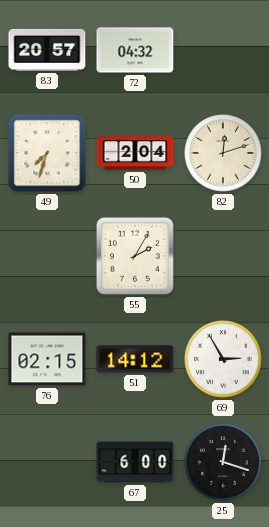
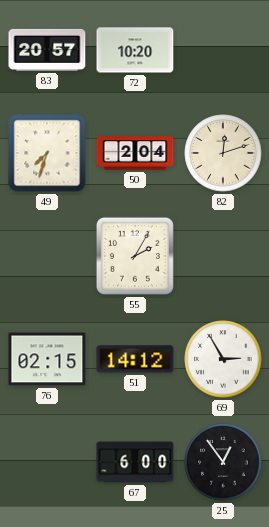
72: 04:32 -> 10:20 (135, 50)
25: 12:18 -> 12:54 (223, 462)
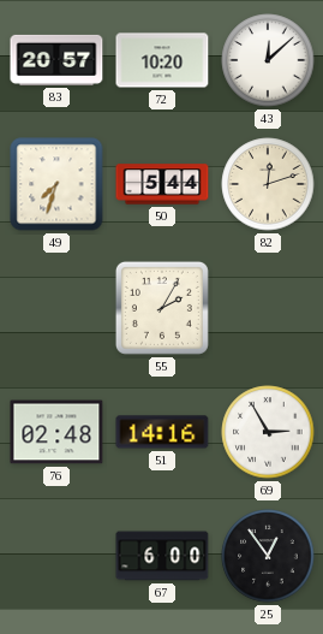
43: none -> 12:08 (268, 60)
50: 2:04 -> 5:44 (162, 184)
76: 02:15 -> 02:48 (56, 432)
51: 14:12 -> 14:16 (162, 432)
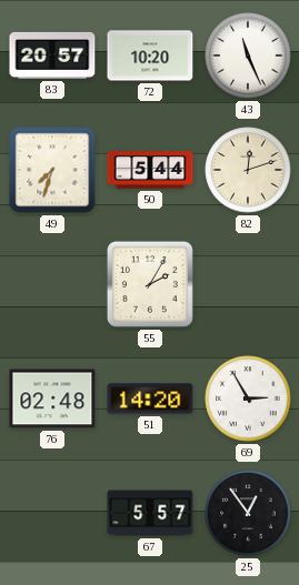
43: 12:08 -> 11:26 (248, 56)
51: 14:16 -> 14:20 (150, 399)
67: 6:00 -> 5:57 (150, 513)
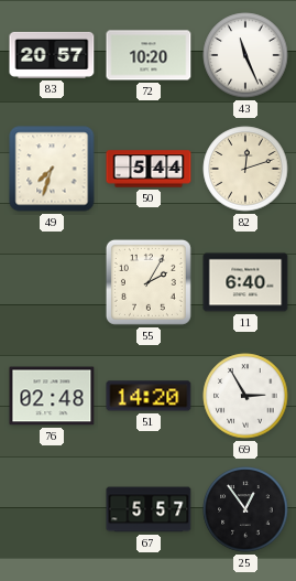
11: none -> 6:40 (245, 282)
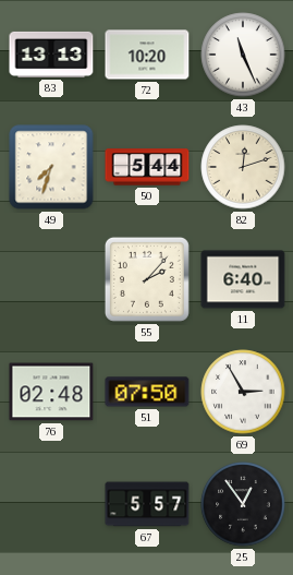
83: 20:57 -> 13:13 (51, 55)
55: 2:05 -> 2:07 (147, 279)
51: 14:20 -> 07:50 (147, 392)
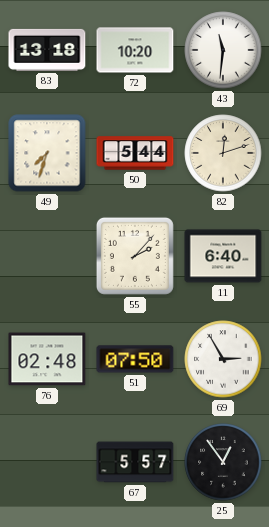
83: 13:13 -> 13:18 (47, 50)
43: 11:26 -> 11:31 (223, 50)
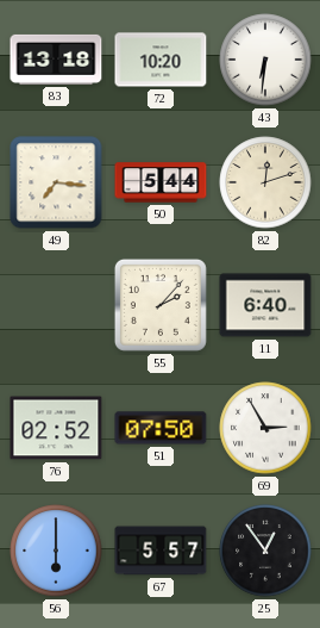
43: 11:31 -> 6:31 (265, 60)
49: 7:33 -> 7:16 (56, 182)
76: 02:48 -> 02:52 (56, 428)
56: none -> 6:00 (56, 551)
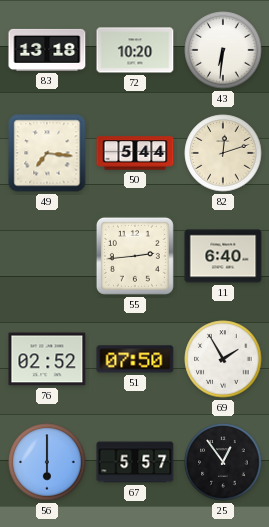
55: 2:07 -> 2:44 (135, 256)
69: 2:55 -> 1:55 (223, 359)
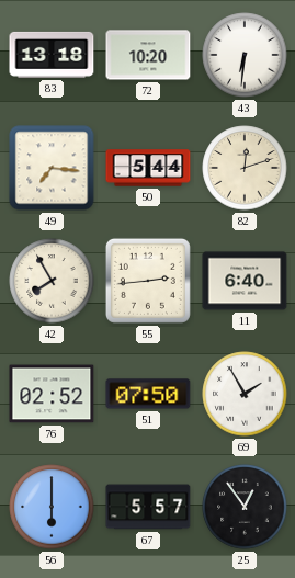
42: none -> 7:55 (52, 281)
